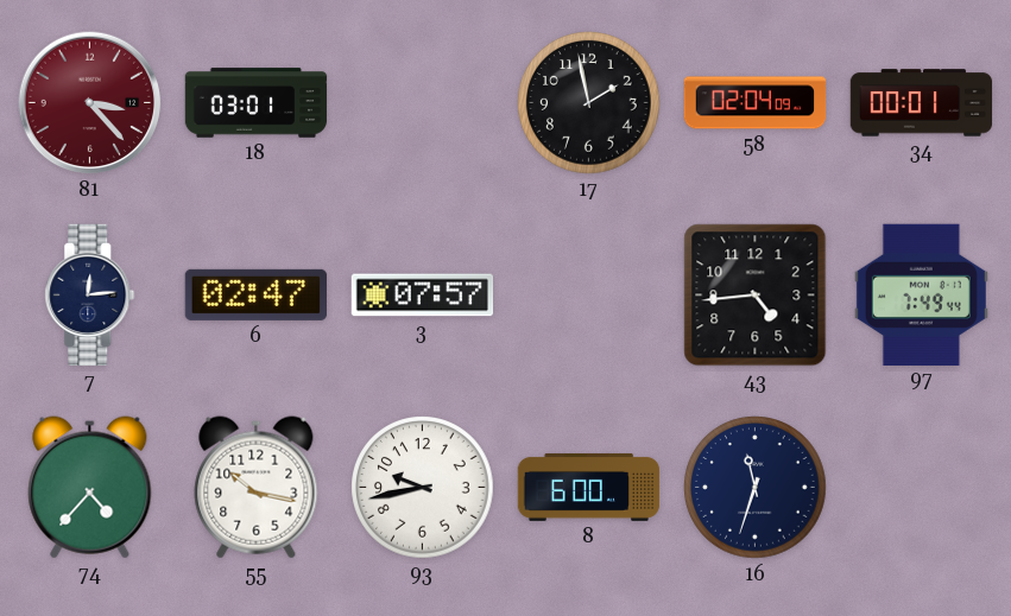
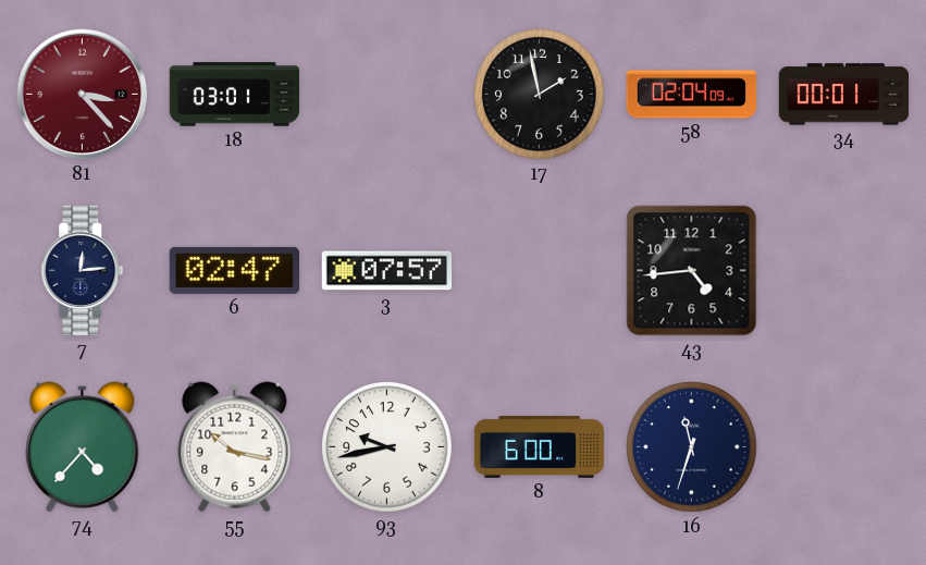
97: 7:49 -> none (921, 294)
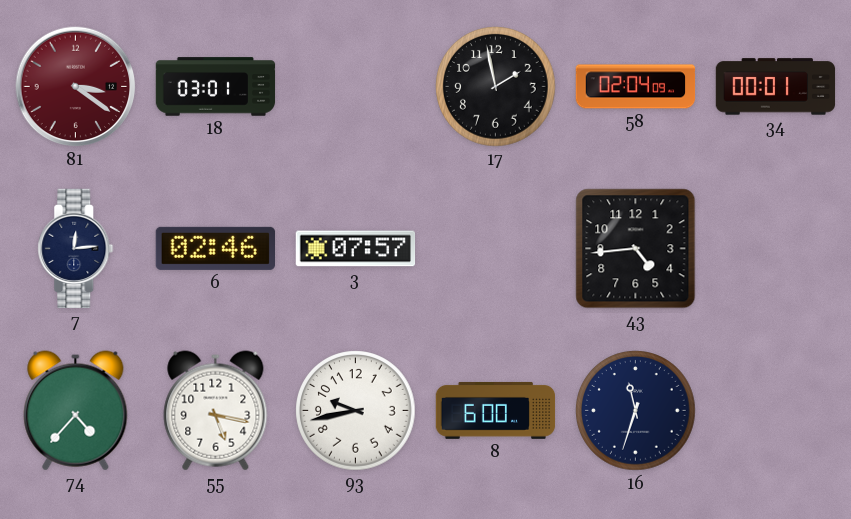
81: 3:23 -> 3:21 (76, 87)
6: 02:47 -> 02:46 (215, 248)
55: 10:17 -> 5:17 (216, 411)
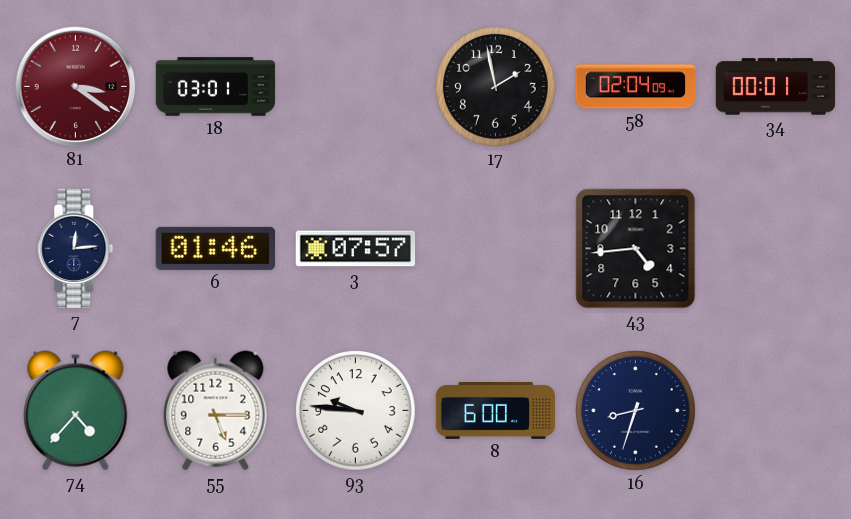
6: 02:46 -> 01:46 (215, 248)
55: 5:17 -> 5:15 (216, 411)
93: 9:43 -> 9:46 (356, 411)
16: 11:33 -> 8:33 (636, 411)
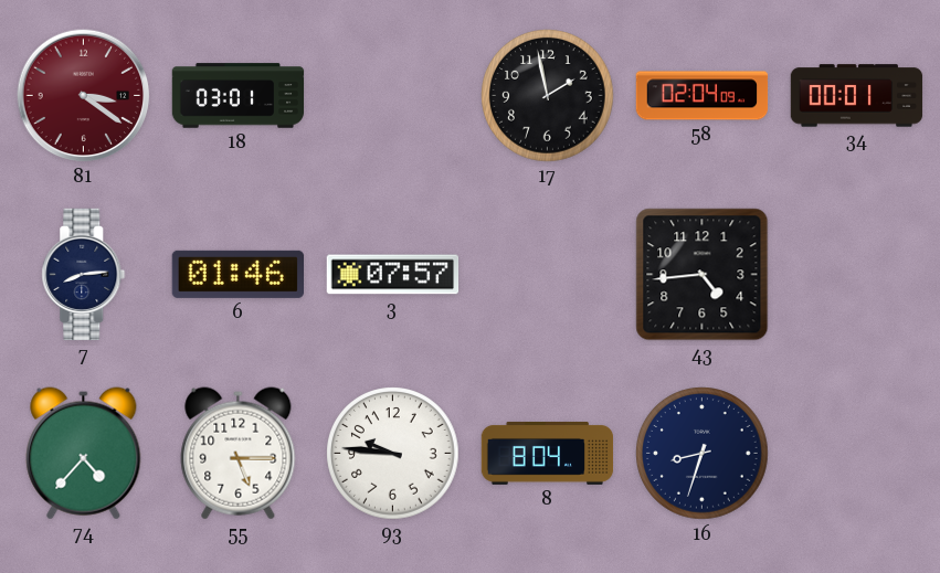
7: 12:14 -> 8:14 (84, 275)
8: 6:00 -> 8:04 (548, 453)
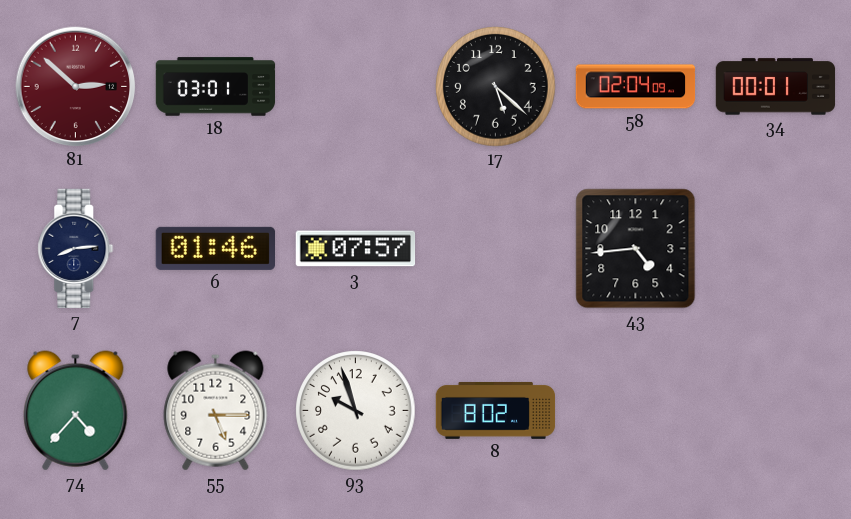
81: 3:21 -> 2:52 (76, 87)
17: 1:58 -> 5:22 (496, 87)
93: 9:46 -> 9:57 (356, 411)
8: 8:04 -> 8:02 (496, 410)
16: 8:33 -> none (703, 454)
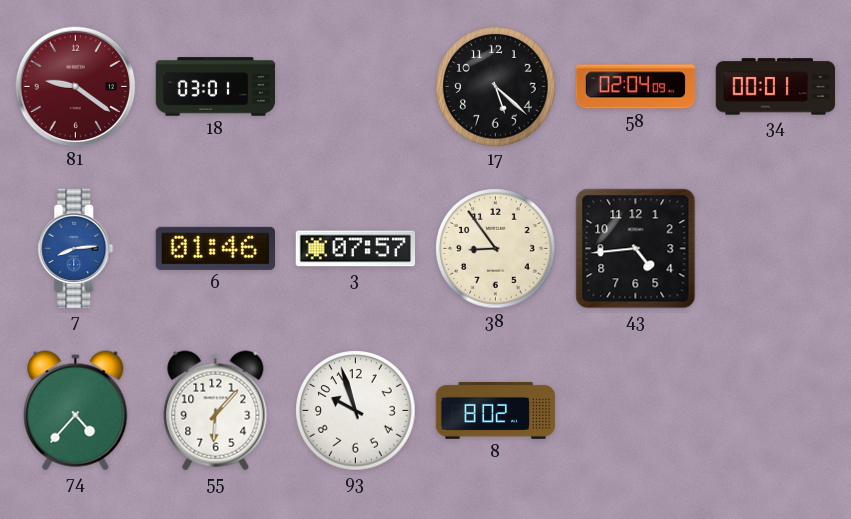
81: 2:52 -> 9:21 (76, 87)
7 dial: navy -> blue (76, 249)
38: none -> 8:54 (496, 249)
55: 5:15 -> 6:07 (216, 411)
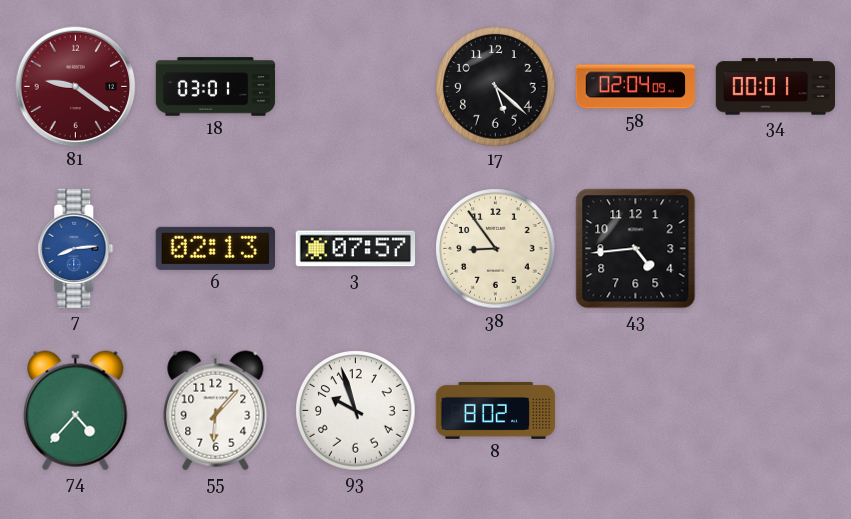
6: 01:46 -> 02:13 (215, 248)
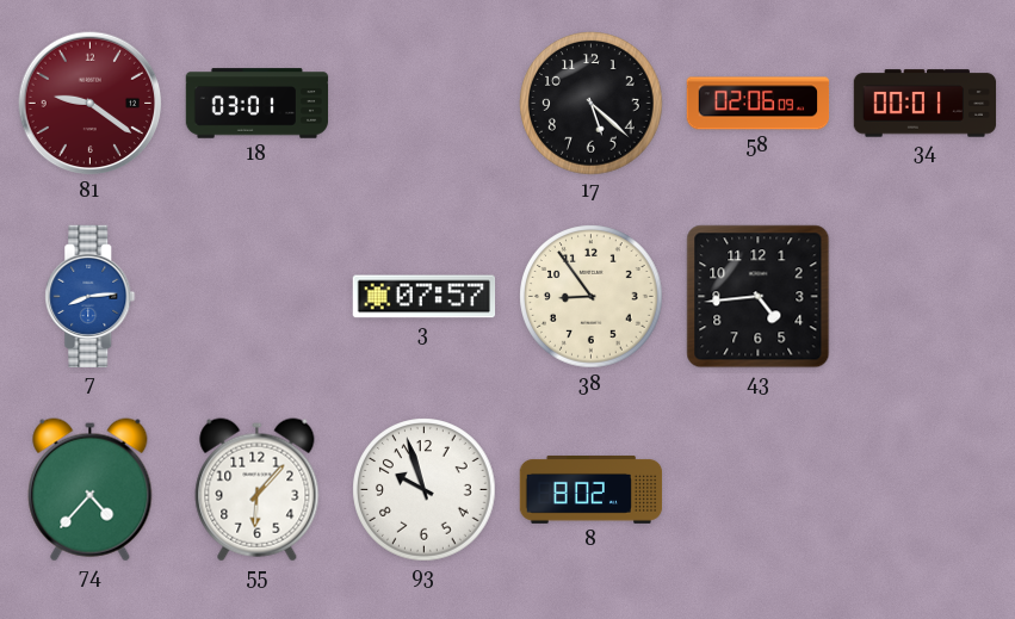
58: 02:04 -> 02:06 (759, 104)
6: 02:13 -> none (215, 248)
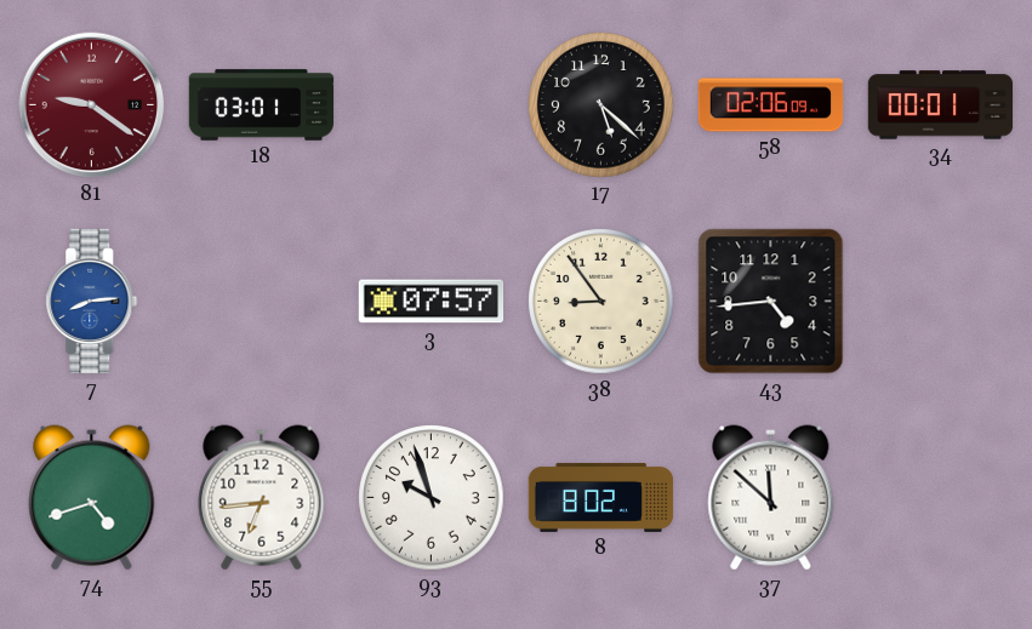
74: 4:37 -> 4:42 (92, 498)
55: 6:07 -> 6:44 (262, 498)
37: none -> 11:52 (771, 498)
